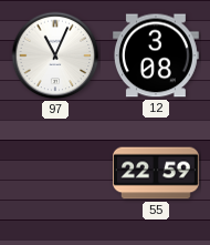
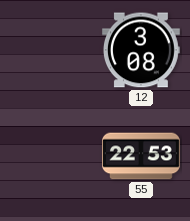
97: 11:04 -> none (55, 55)
55: 22:59 -> 22:53 (142, 156)
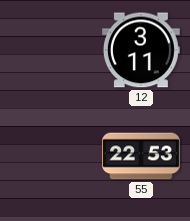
12: 3:08 -> 3:11 (141, 50)
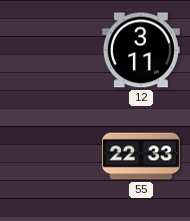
55: 22:53 -> 22:33 (142, 156)
